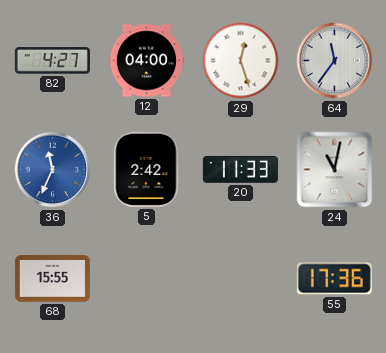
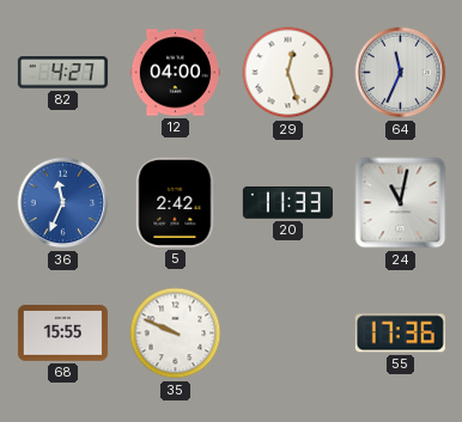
64: 11:36 -> 11:34 (401, 73)
35: none -> 9:49 (176, 334)
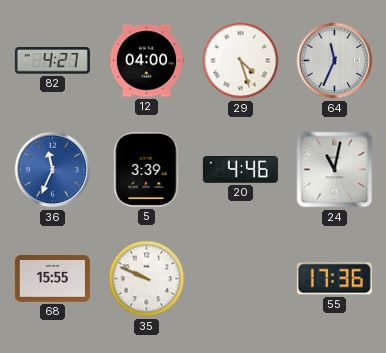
29: 12:27 -> 4:27 (241, 61)
5: 2:42 -> 3:39 (147, 169)
20: 11:33 -> 4:46 (240, 170)
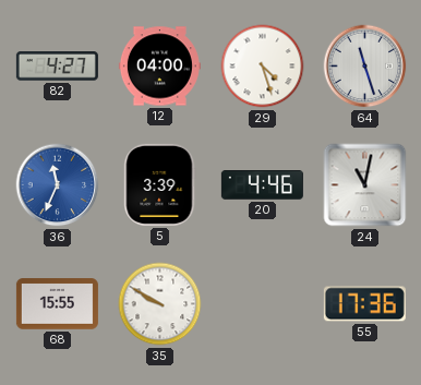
64: 11:34 -> 11:27 (365, 67)
35: 9:49 -> 9:50 (160, 304)
